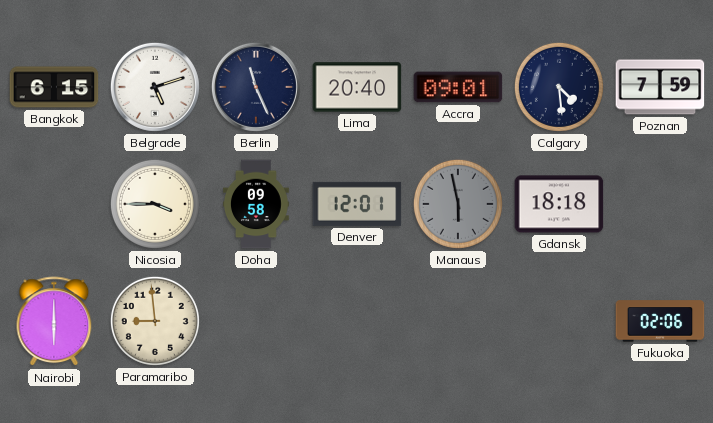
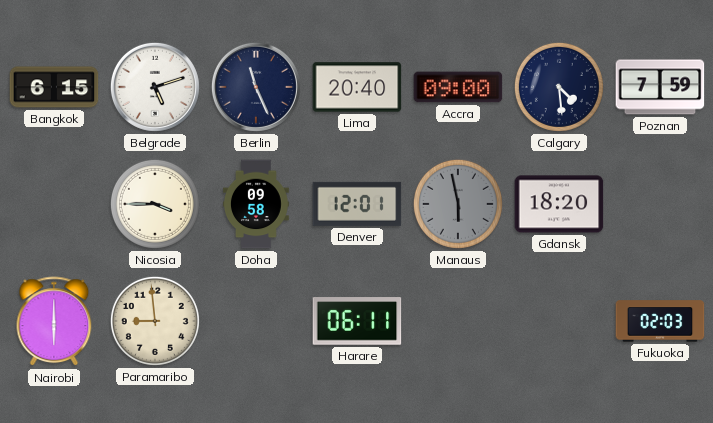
Accra: 09:01 -> 09:00 (458, 87)
Gdansk: 18:18 -> 18:20 (559, 204)
Harare: none -> 06:11 (357, 321)
Fukuoka: 02:06 -> 02:03 (660, 321)
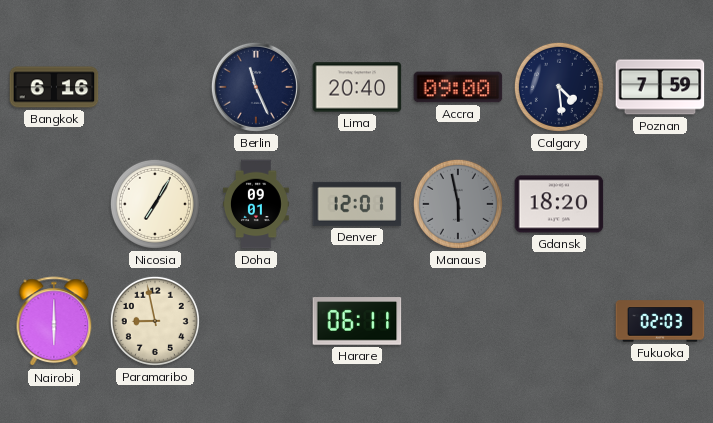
Bangkok: 6:15 -> 6:16 (54, 87)
Belgrade: 5:12 -> none (155, 87)
Nicosia: 3:45 -> 7:05 (155, 204)
Doha: 09:58 -> 09:01 (257, 204)
Paramaribo: 8:59 -> 8:58 (155, 321)
